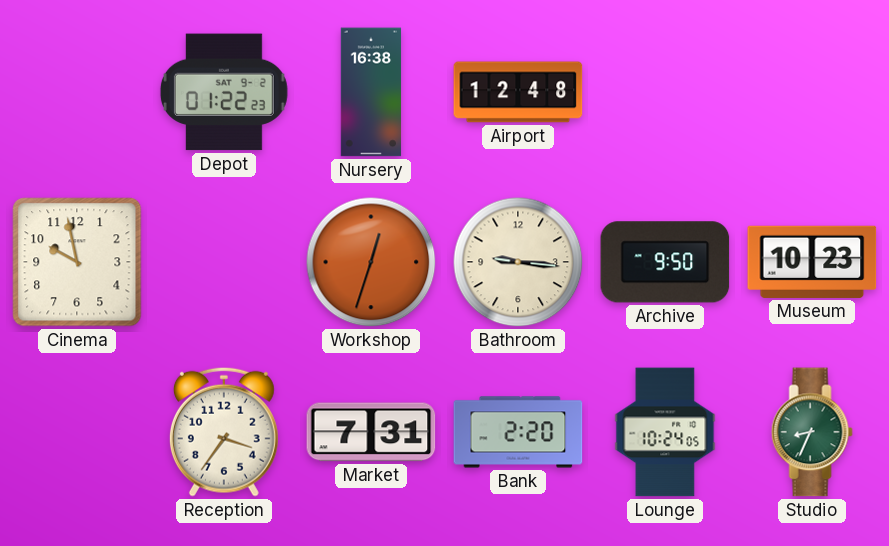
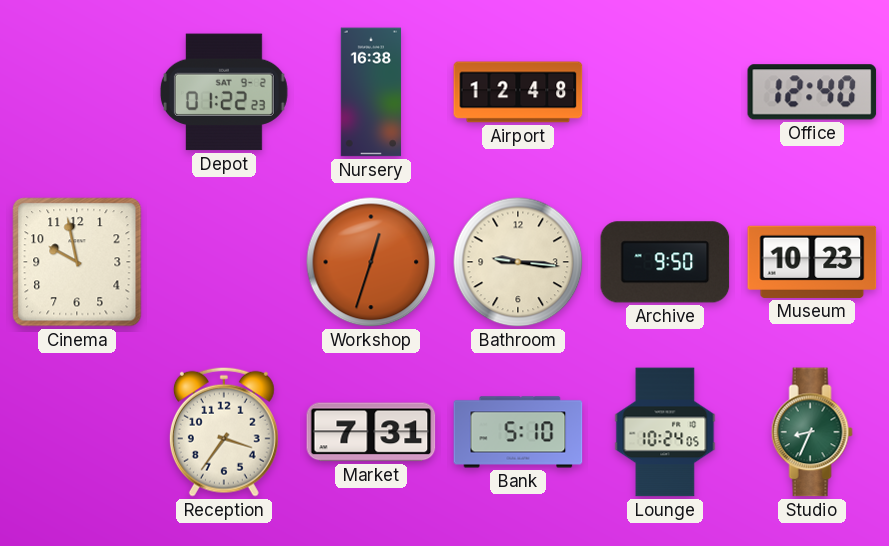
Office: none -> 12:40 (812, 92)
Bank: 2:20 -> 5:10 (518, 432)
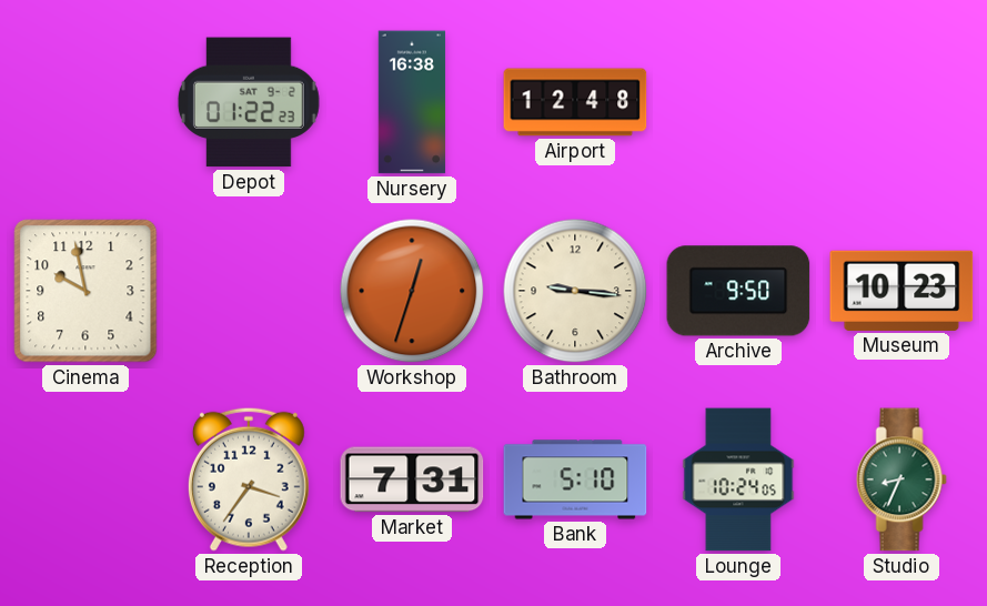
Office: 12:40 -> none (812, 92)
